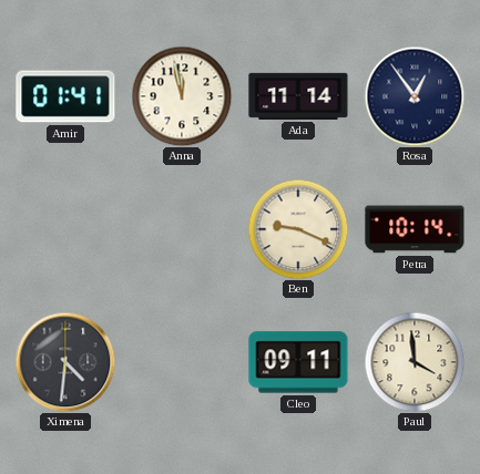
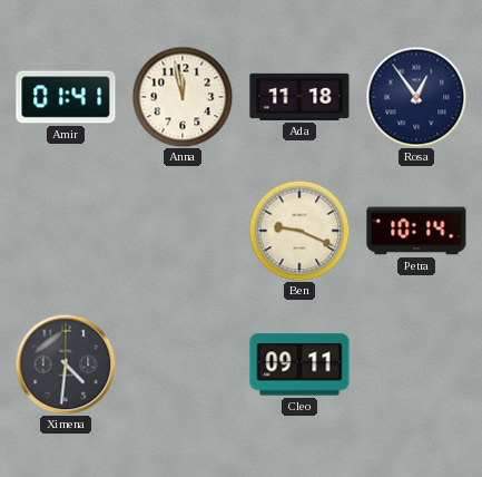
Ada: 11:14 -> 11:18 (299, 97)
Paul: 3:59 -> none (415, 362)
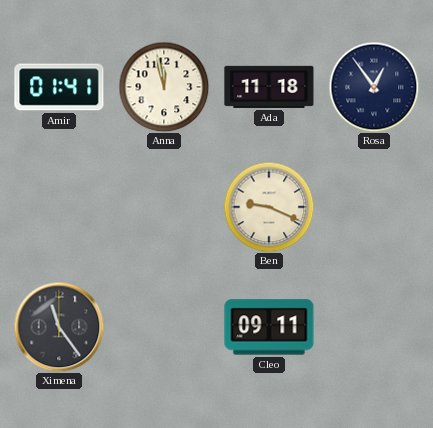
Petra: 10:14 -> none (416, 231)
Ximena: 4:31 -> 11:24 (59, 327)
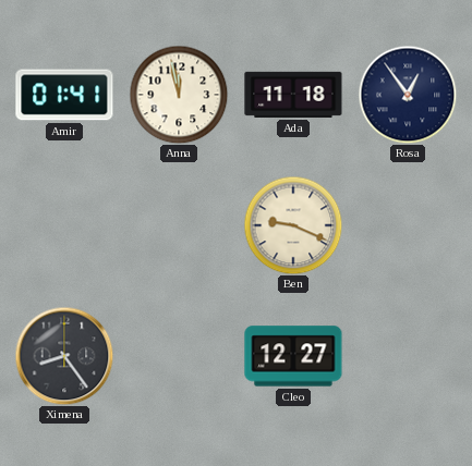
Ximena: 11:24 -> 8:24 (64, 356)
Cleo: 09:11 -> 12:27 (293, 356)
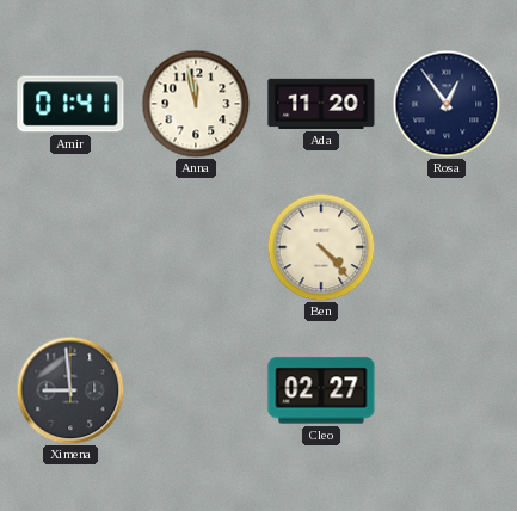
Ada: 11:18 -> 11:20 (321, 104)
Ben: 9:19 -> 4:23 (321, 247)
Ximena: 8:24 -> 8:59 (70, 390)
Cleo: 12:27 -> 02:27 (321, 390)
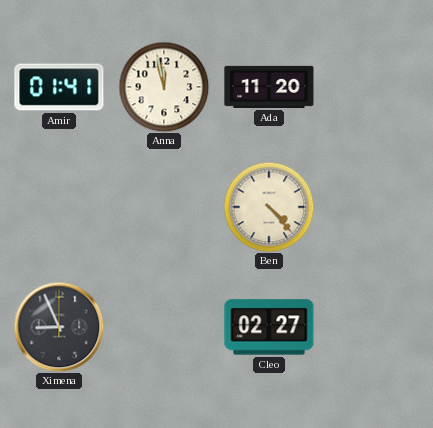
Rosa: 12:54 -> none (447, 104)
Ximena: 8:59 -> 8:56 (59, 327)
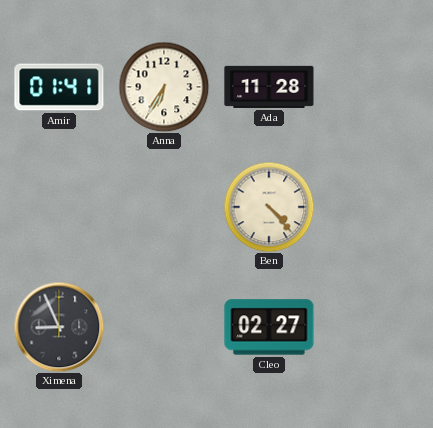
Anna: 11:58 -> 6:35 (164, 87)
Ada: 11:20 -> 11:28 (269, 87)
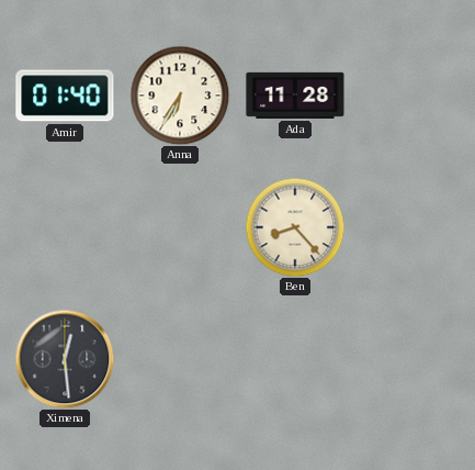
Amir: 01:41 -> 01:40 (65, 96)
Ben: 4:23 -> 8:23 (295, 227)
Ximena: 8:56 -> 12:29 (65, 359)
Cleo: 02:27 -> none (269, 327)
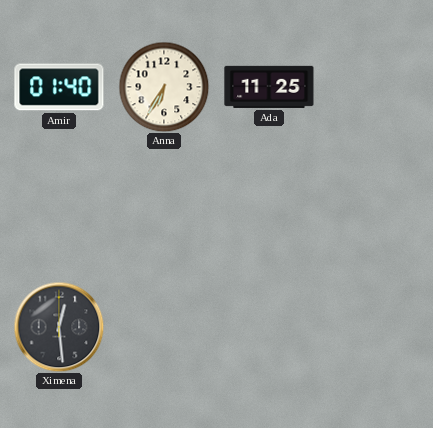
Ada: 11:28 -> 11:25 (269, 87)
Ben: 8:23 -> none (295, 227)
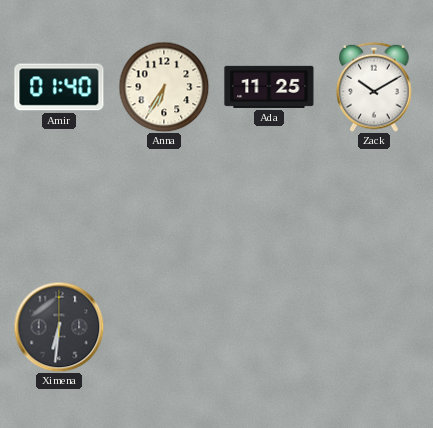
Zack: none -> 10:10 (374, 87)
Ximena: 12:29 -> 6:31 (59, 327)
